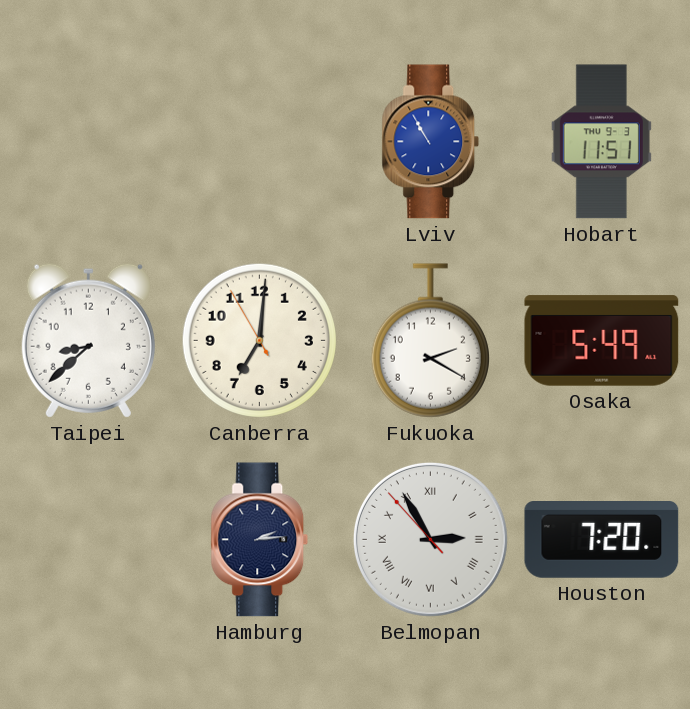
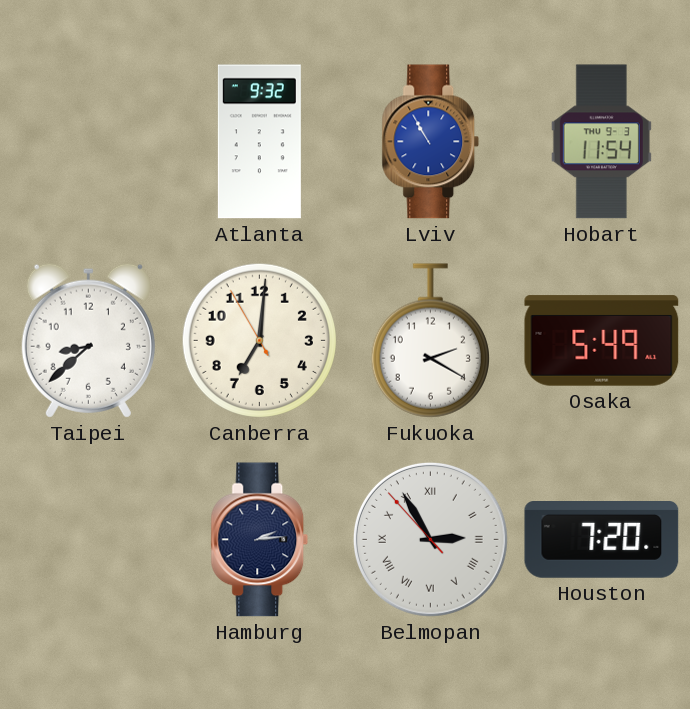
Atlanta: none -> 9:32 (259, 142)
Hobart: 11:51 -> 11:54 (601, 142)
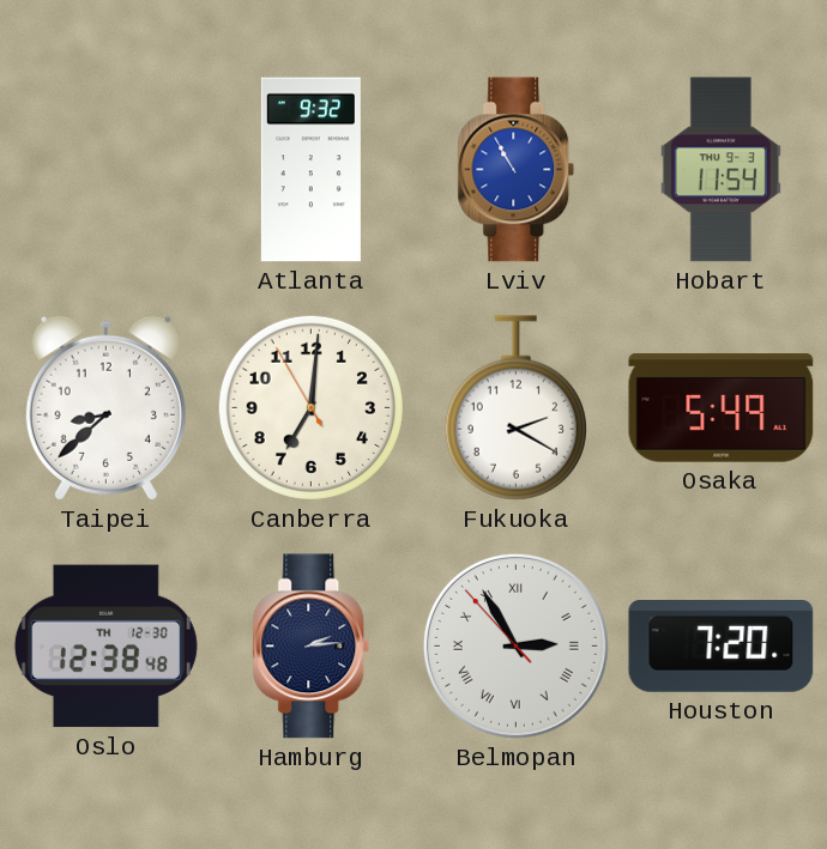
Oslo: none -> 12:38 (105, 647)
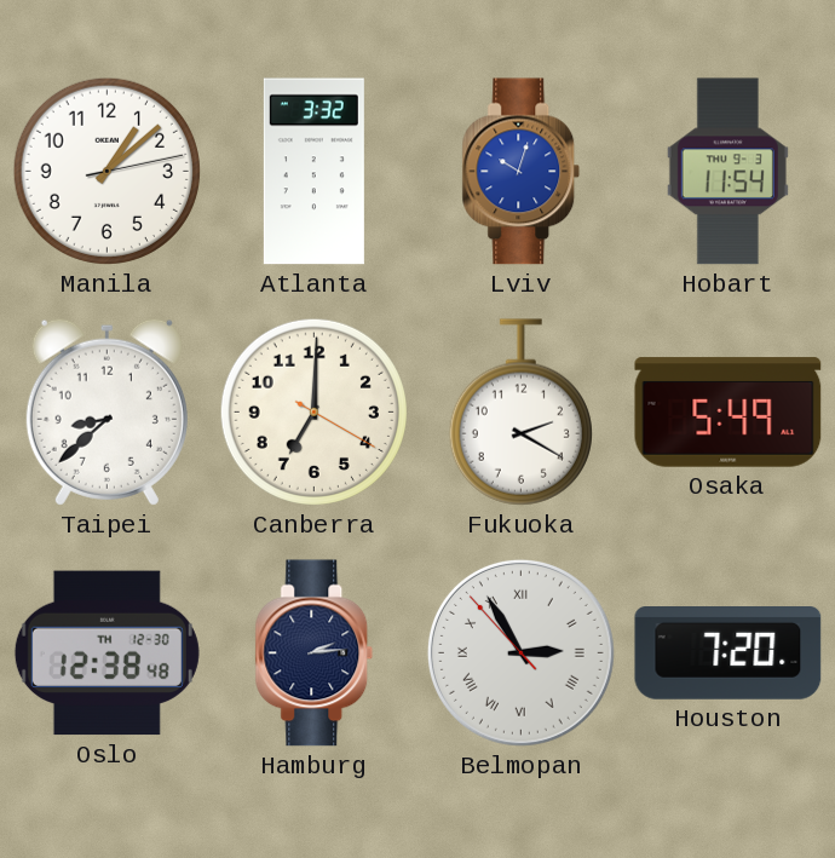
Manila: none -> 1:08 (106, 171)
Atlanta: 9:32 -> 3:32 (313, 172)
Lviv: 10:55 -> 10:03 (522, 172)
Canberra: 7:00:55 -> 7:00:20 (313, 411)
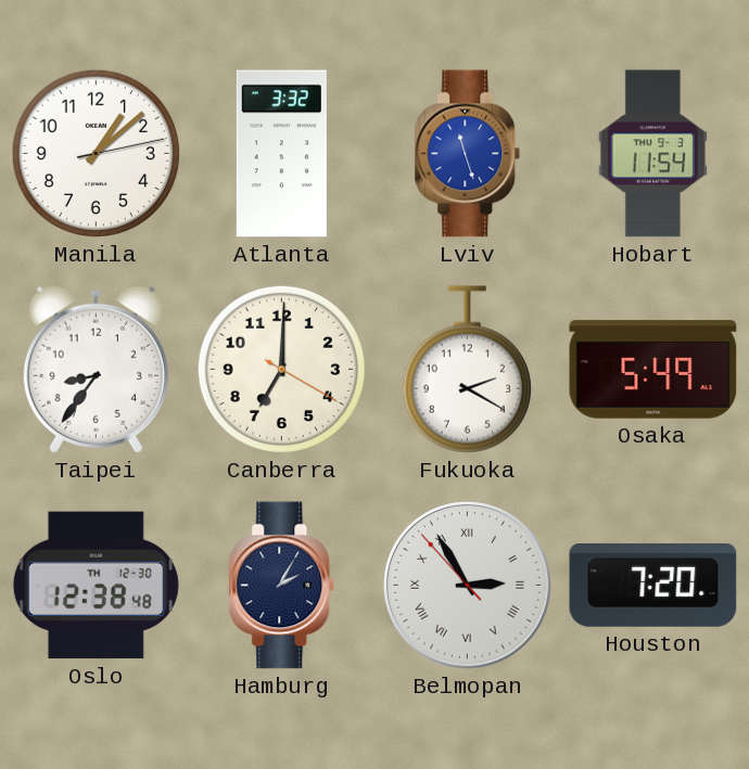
Lviv: 10:03 -> 11:27 (468, 154)
Taipei: 8:38 -> 8:36 (96, 369)
Hamburg: 2:14 -> 2:05 (282, 586)
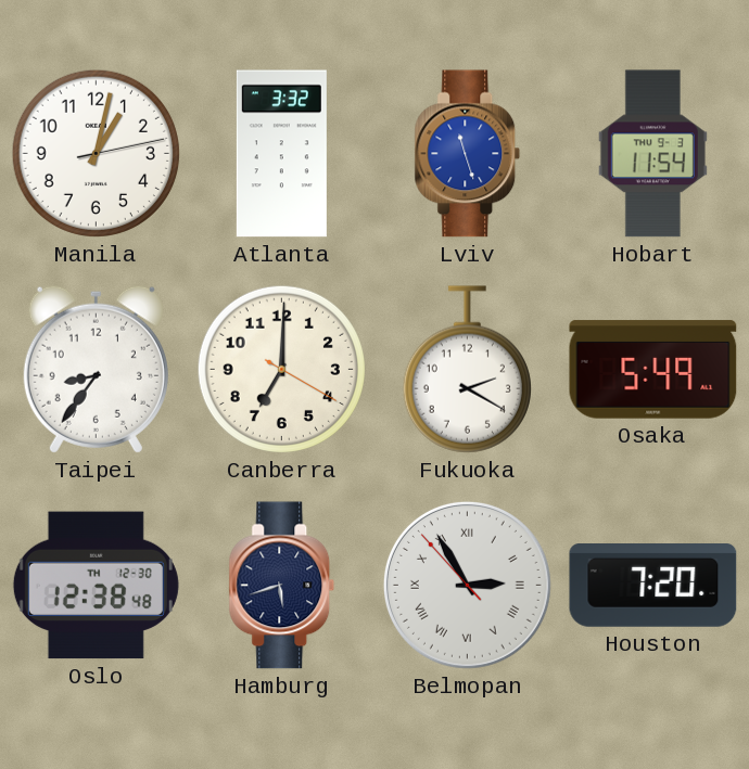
Manila: 1:08 -> 1:02 (96, 153)
Hamburg: 2:05 -> 5:42 (282, 586)
